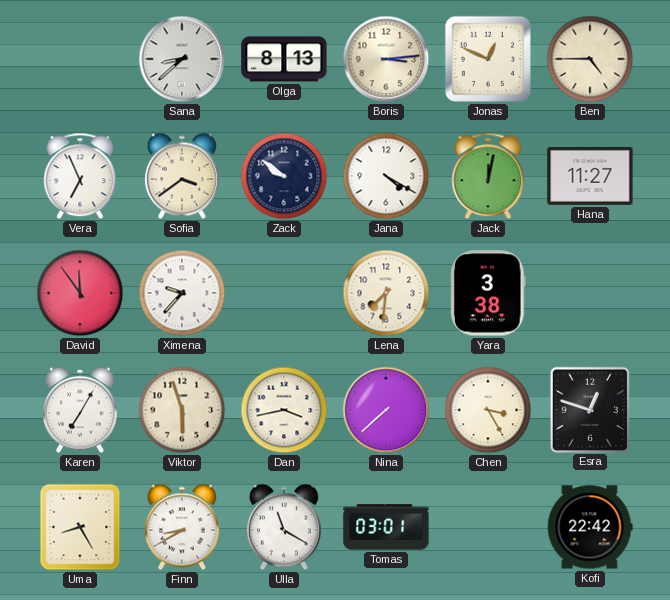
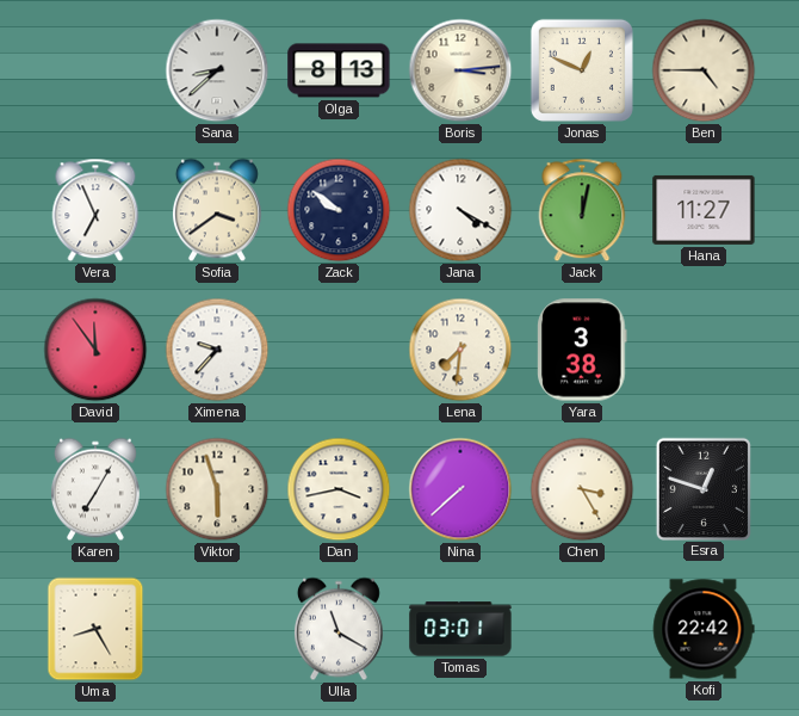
Finn: 8:40 -> none (182, 527)
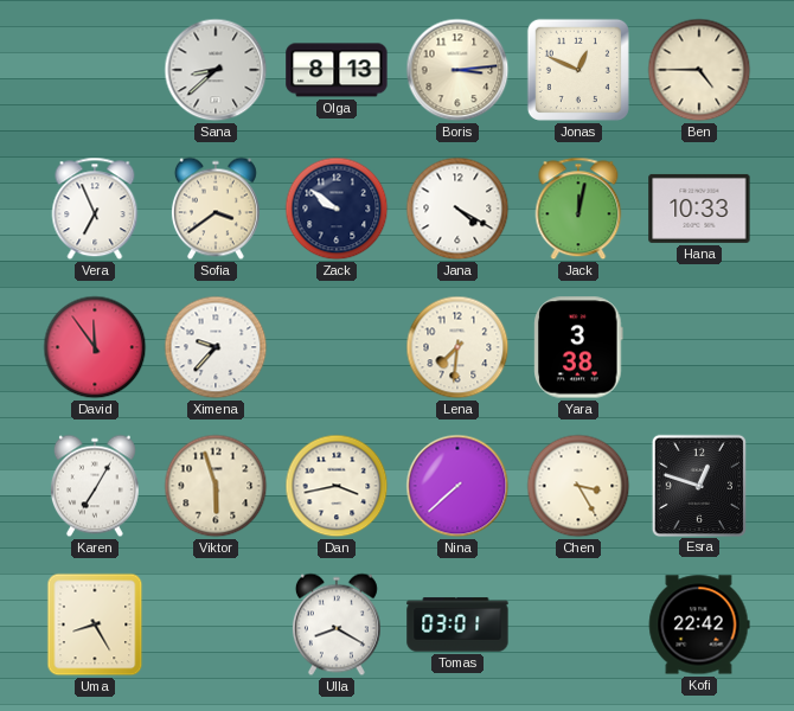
Hana: 11:27 -> 10:33 (699, 209)
Ulla: 11:20 -> 8:20 (337, 624)
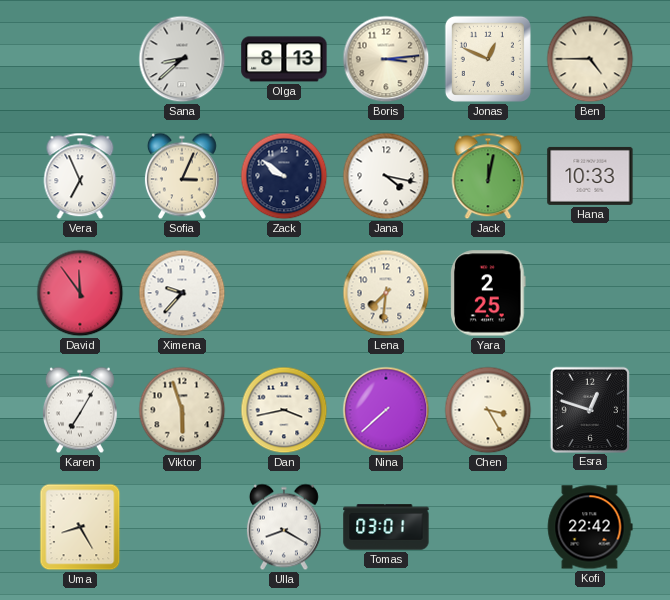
Sofia: 3:39 -> 3:04 (182, 176)
Jana: 4:20 -> 4:17 (386, 176)
Yara: 3:38 -> 2:25 (488, 293)
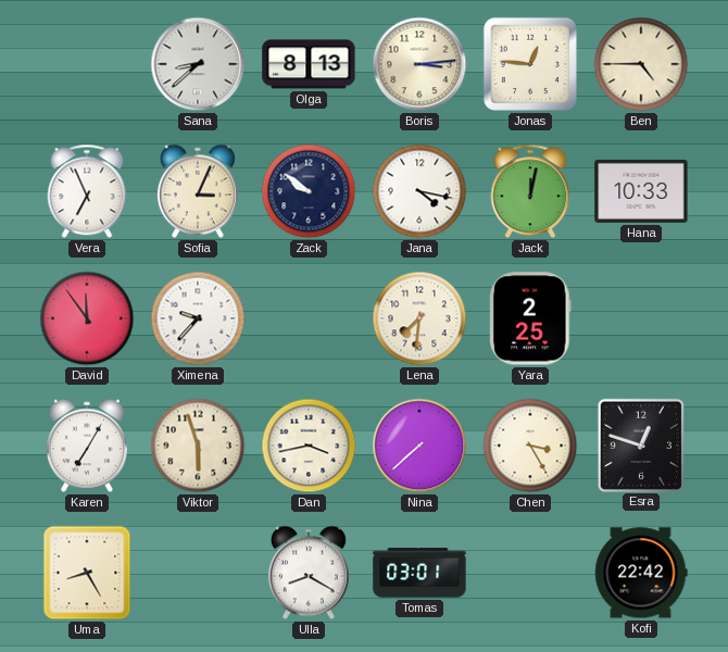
Jonas: 12:49 -> 12:46 (530, 64)
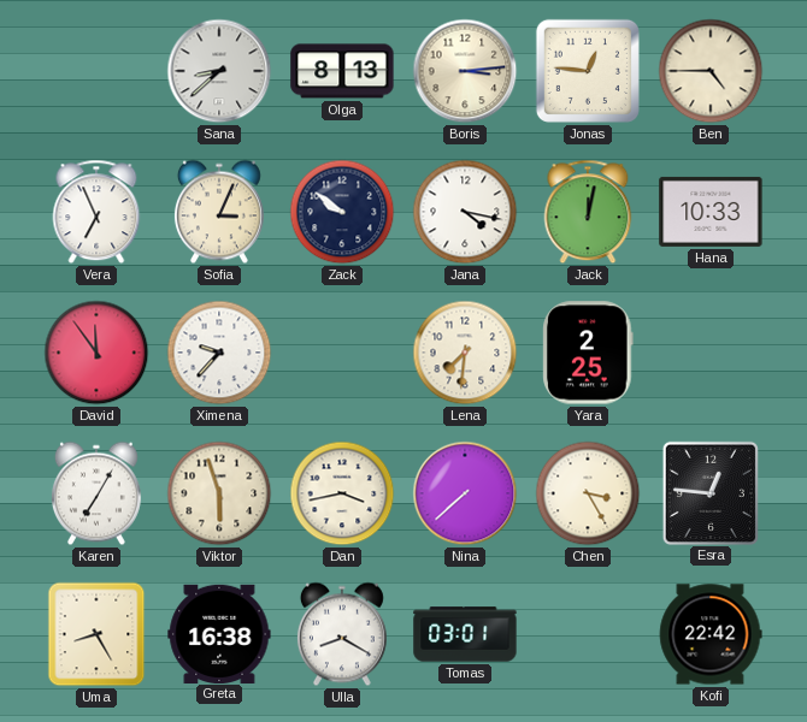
Esra: 12:48 -> 12:46 (709, 492)
Greta: none -> 16:38 (219, 633)
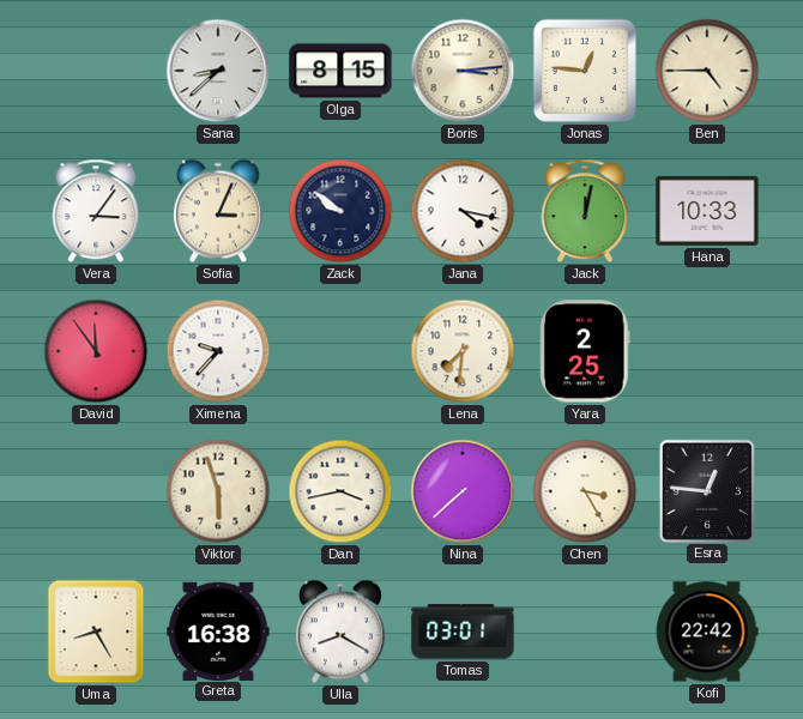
Olga: 8:13 -> 8:15 (340, 71)
Vera: 6:56 -> 3:06 (96, 211)
Karen: 7:05 -> none (96, 493)
